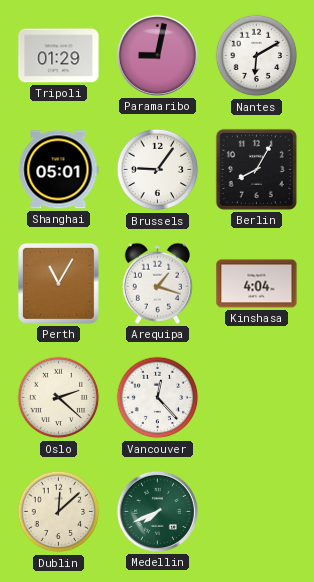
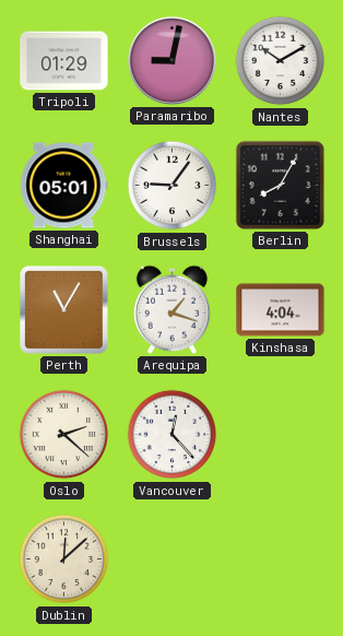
Nantes: 6:10 -> 10:10 (281, 61)
Medellin: 7:41 -> none (157, 511)
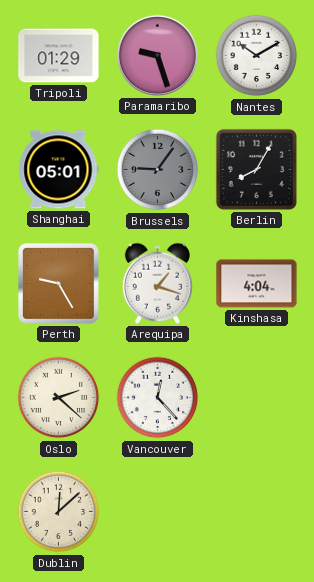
Paramaribo: 9:02 -> 9:27 (157, 55)
Brussels dial: white -> grey (158, 170)
Perth: 11:05 -> 9:25 (59, 284)
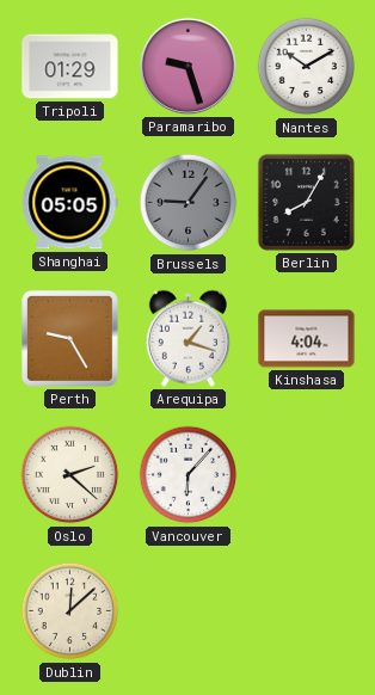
Shanghai: 05:01 -> 05:05 (70, 203)
Vancouver: 12:23 -> 6:07 (189, 475)
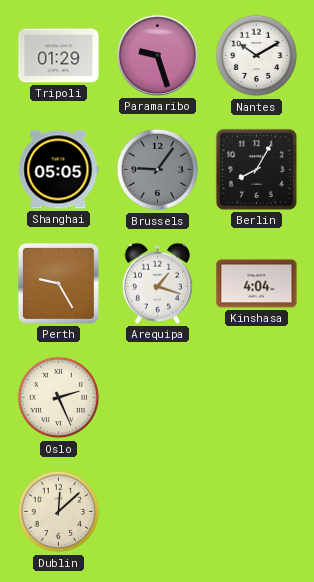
Oslo: 2:22 -> 2:26 (59, 398)
Vancouver: 6:07 -> none (189, 475)
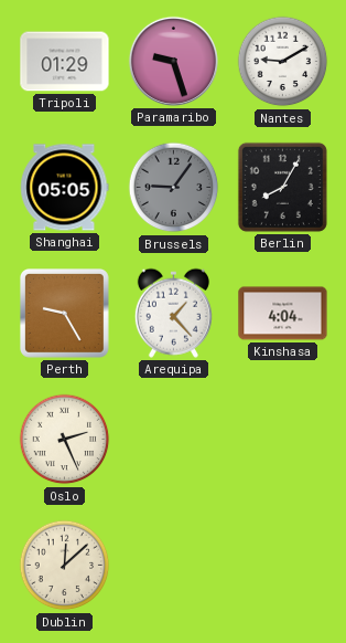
Nantes: 10:10 -> 9:10 (283, 62)
Arequipa: 1:18 -> 1:23 (173, 313)
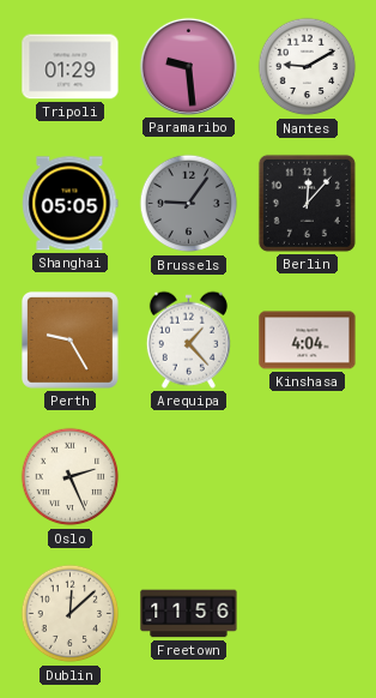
Paramaribo: 9:27 -> 9:29 (188, 66)
Berlin: 8:05 -> 12:07 (307, 203)
Freetown: none -> 11:56 (189, 614)
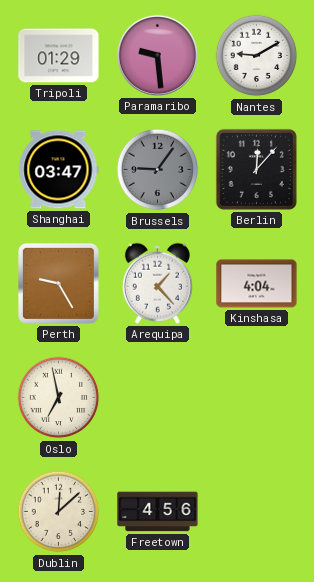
Shanghai: 05:05 -> 03:47 (59, 170)
Oslo: 2:26 -> 6:58 (59, 398)
Freetown: 11:56 -> 4:56 (158, 512)
